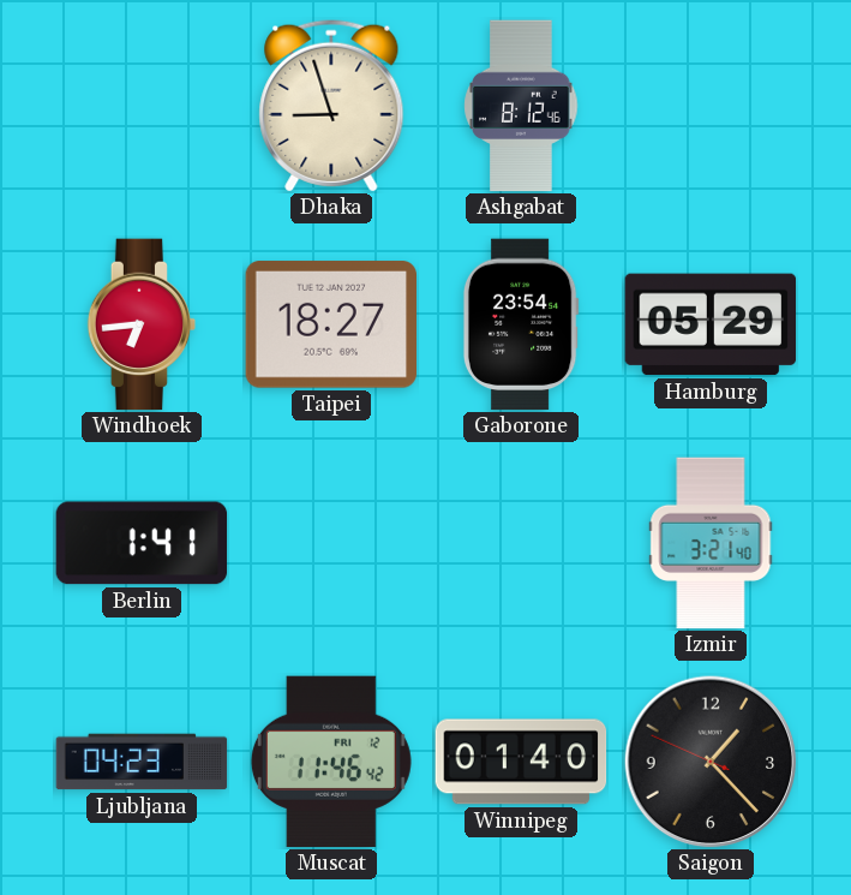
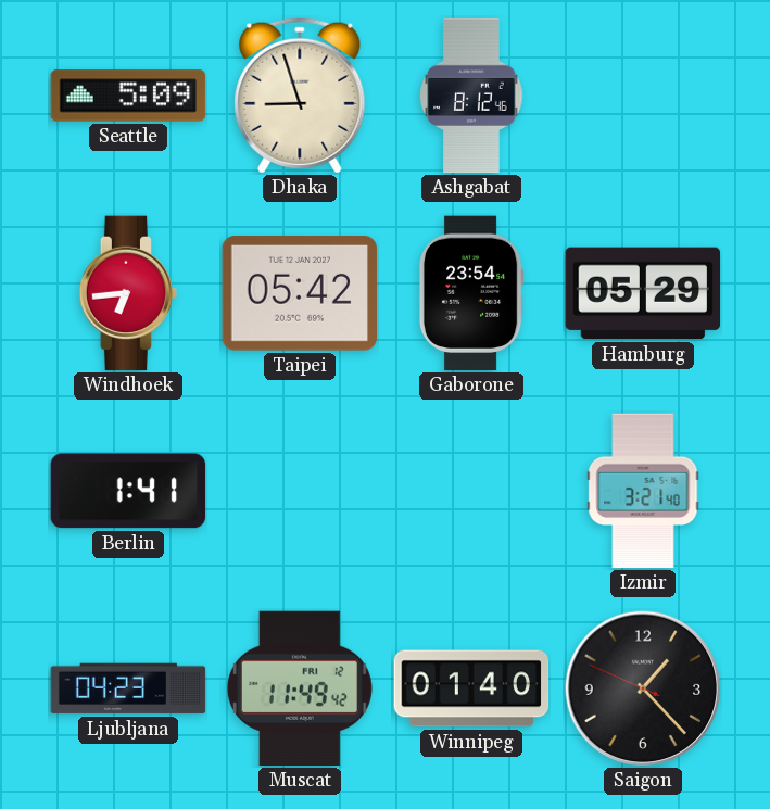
Seattle: none -> 5:09 (128, 96)
Taipei: 18:27 -> 05:42 (299, 293)
Muscat: 11:46 -> 11:49 (300, 688)
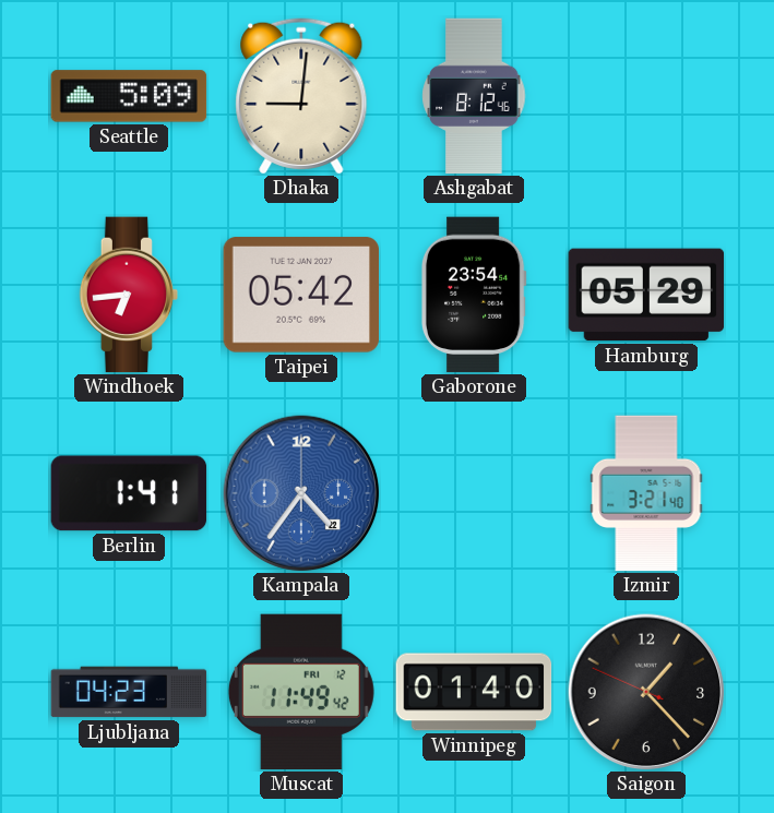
Dhaka: 8:57 -> 9:01 (301, 96)
Kampala: none -> 4:36 (301, 493)
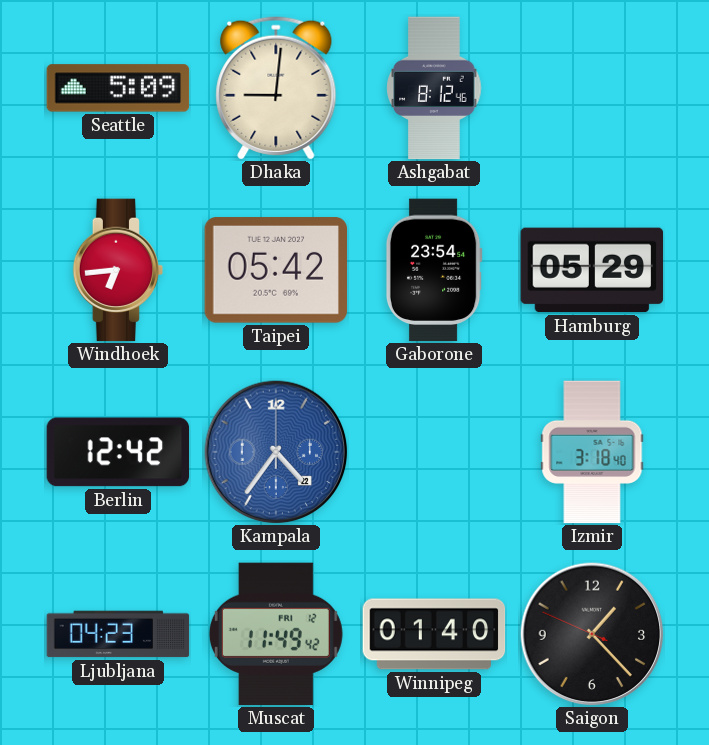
Berlin: 1:41 -> 12:42 (118, 452)
Izmir: 3:21 -> 3:18 (592, 452)
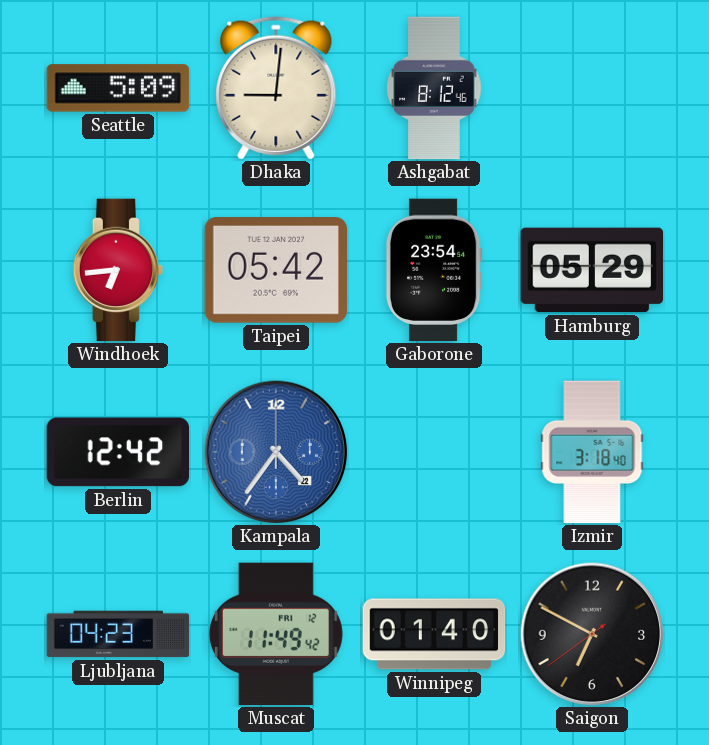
Saigon: 1:22 -> 6:49 (592, 634)
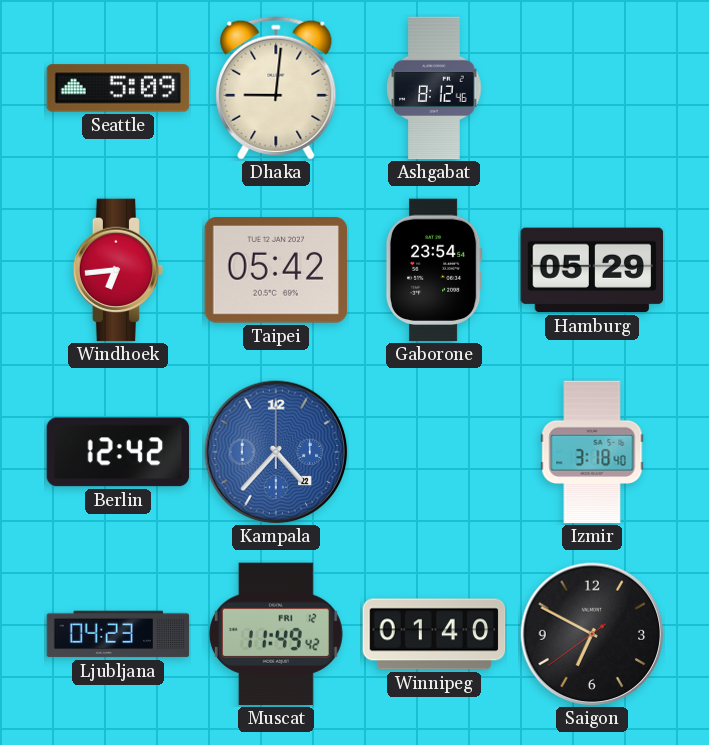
Kampala: 4:36 -> 4:37 (276, 452)
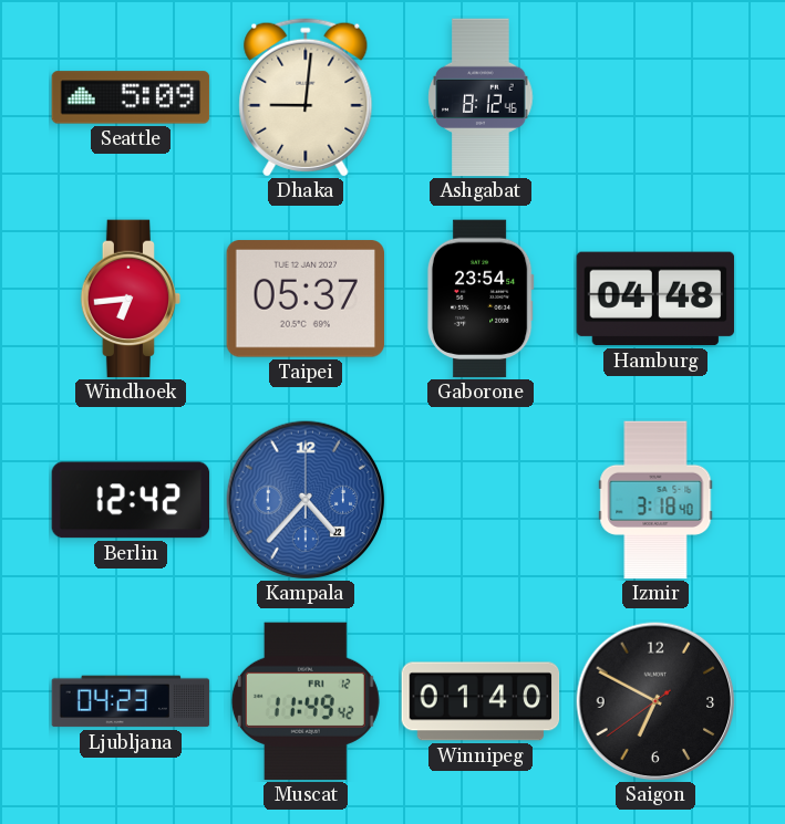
Taipei: 05:42 -> 05:37 (304, 299)
Hamburg: 05:29 -> 04:48 (655, 299)
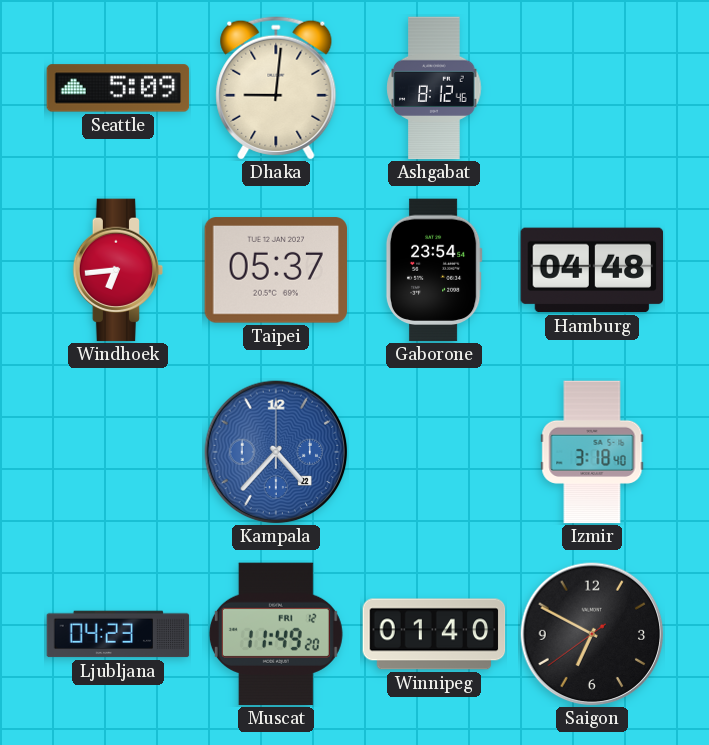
Berlin: 12:42 -> none (131, 500)
Muscat: 11:49:42 -> 11:49:20 (276, 634)
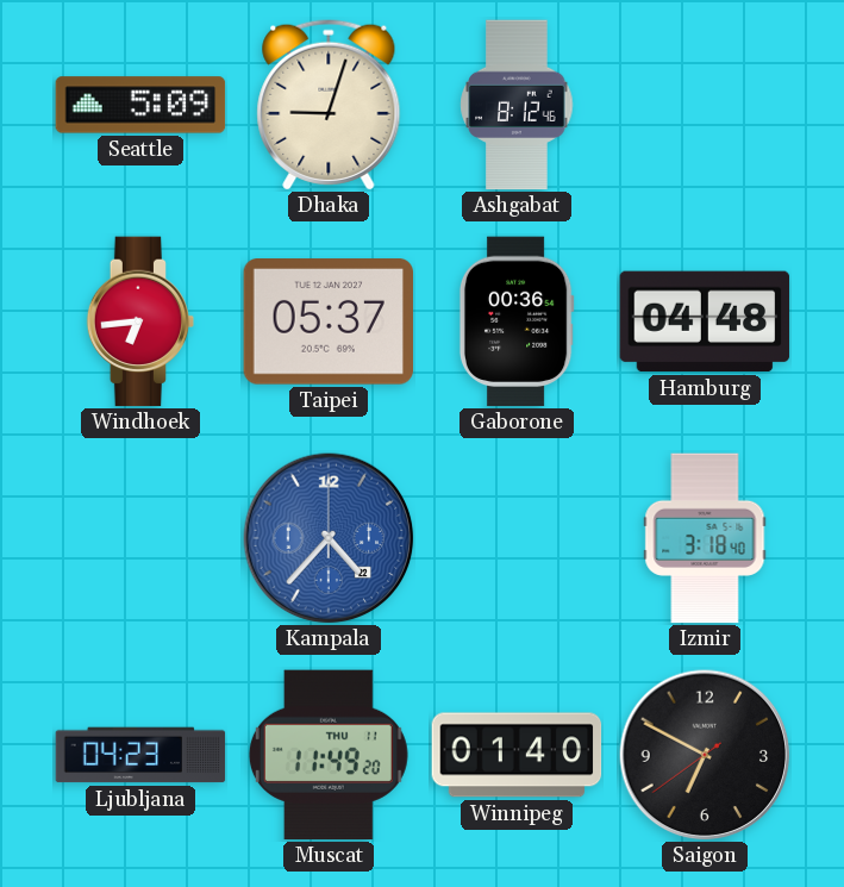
Dhaka: 9:01 -> 9:03 (329, 105)
Gaborone: 23:54 -> 00:36 (517, 321)
Muscat date: FRI 12 -> THU 11 (329, 755)
